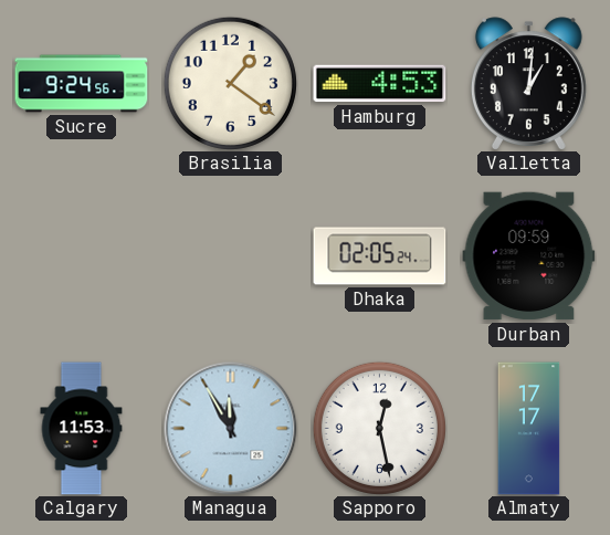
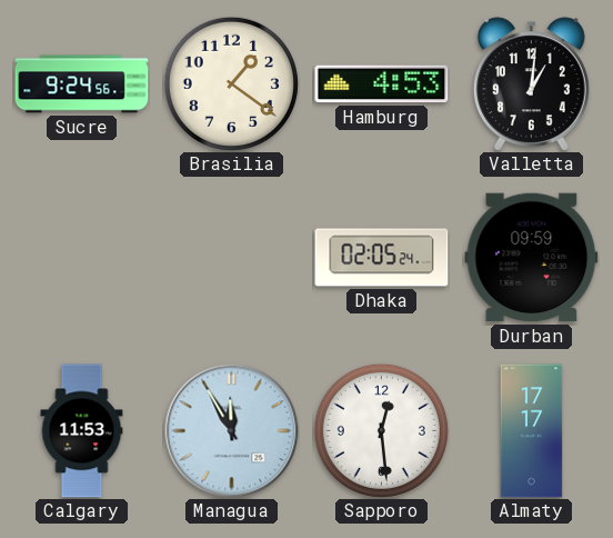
Sapporo: 12:28 -> 12:29 (381, 430)
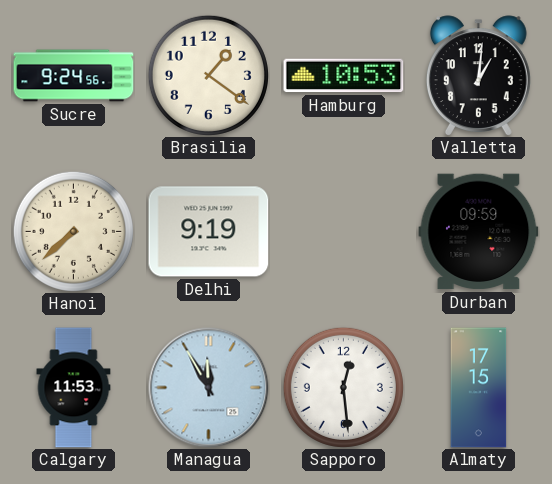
Hamburg: 4:53 -> 10:53 (344, 76)
Hanoi: none -> 7:38 (73, 231)
Delhi: none -> 9:19 (209, 232)
Dhaka: 02:05 -> none (382, 258)
Almaty: 17:17 -> 17:15 (479, 388)
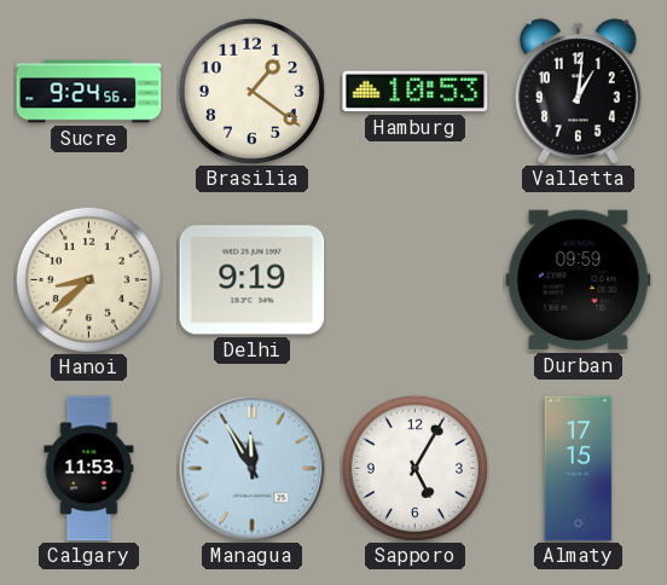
Hanoi: 7:38 -> 8:38 (88, 279)
Sapporo: 12:29 -> 5:05 (414, 468)
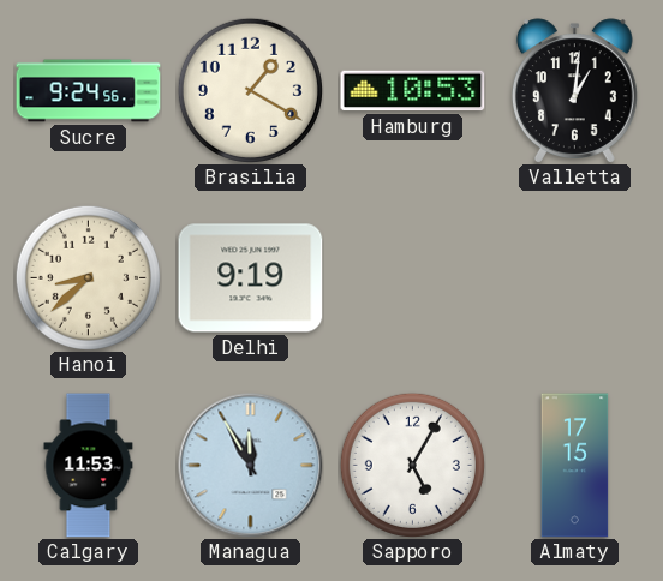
Brasilia: 1:21 -> 1:20 (250, 90)
Durban: 09:59 -> none (579, 280)
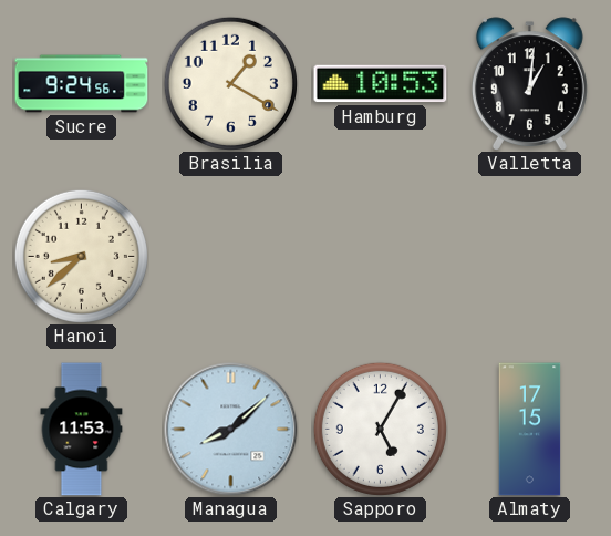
Delhi: 9:19 -> none (251, 278)
Managua: 11:55 -> 8:08 (231, 430)
